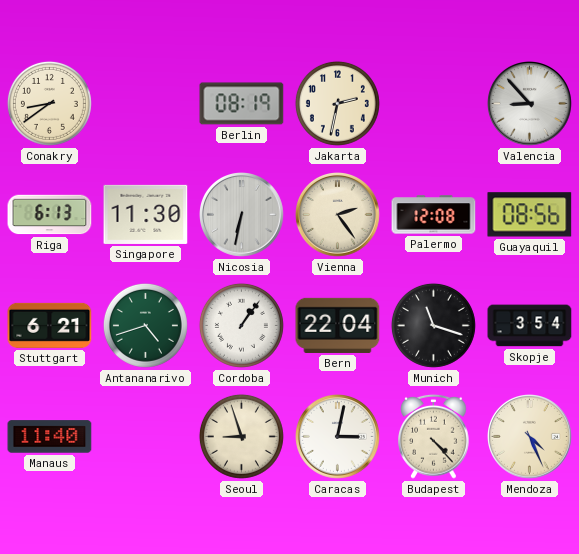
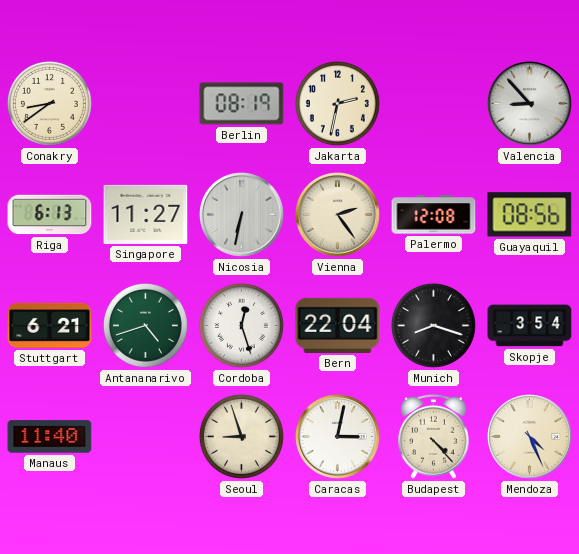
Singapore: 11:30 -> 11:27 (146, 214)
Cordoba: 1:06 -> 12:27 (241, 325)
Munich: 11:18 -> 8:18 (433, 325)
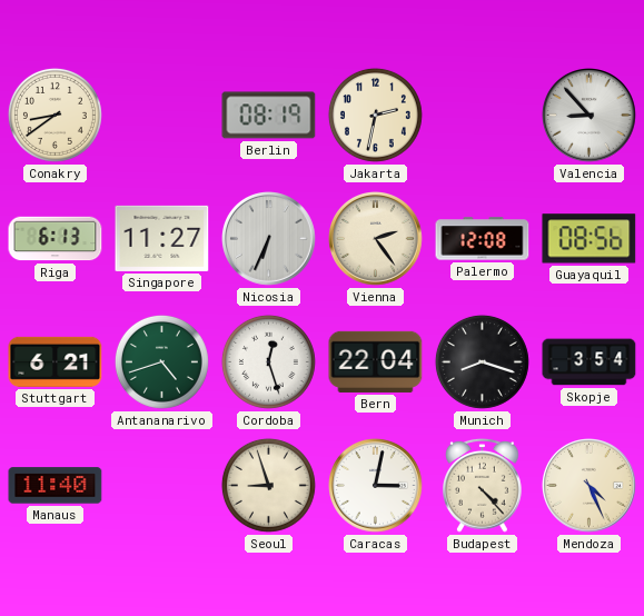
Nicosia: 6:32 -> 6:34 (269, 239)
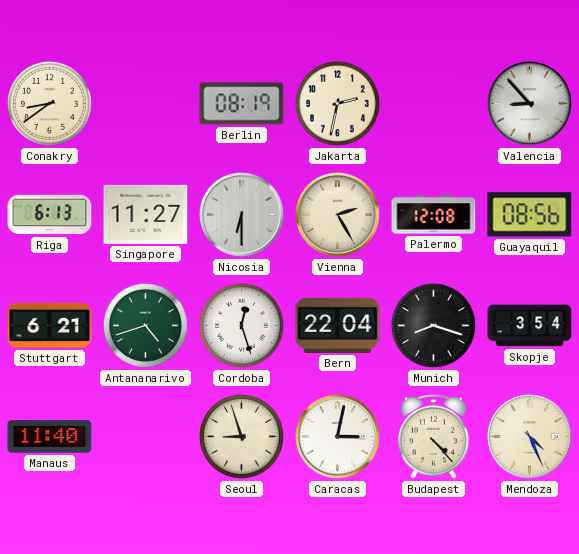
Nicosia: 6:34 -> 6:30 (242, 215)
Vienna: 2:24 -> 2:25 (338, 215)
